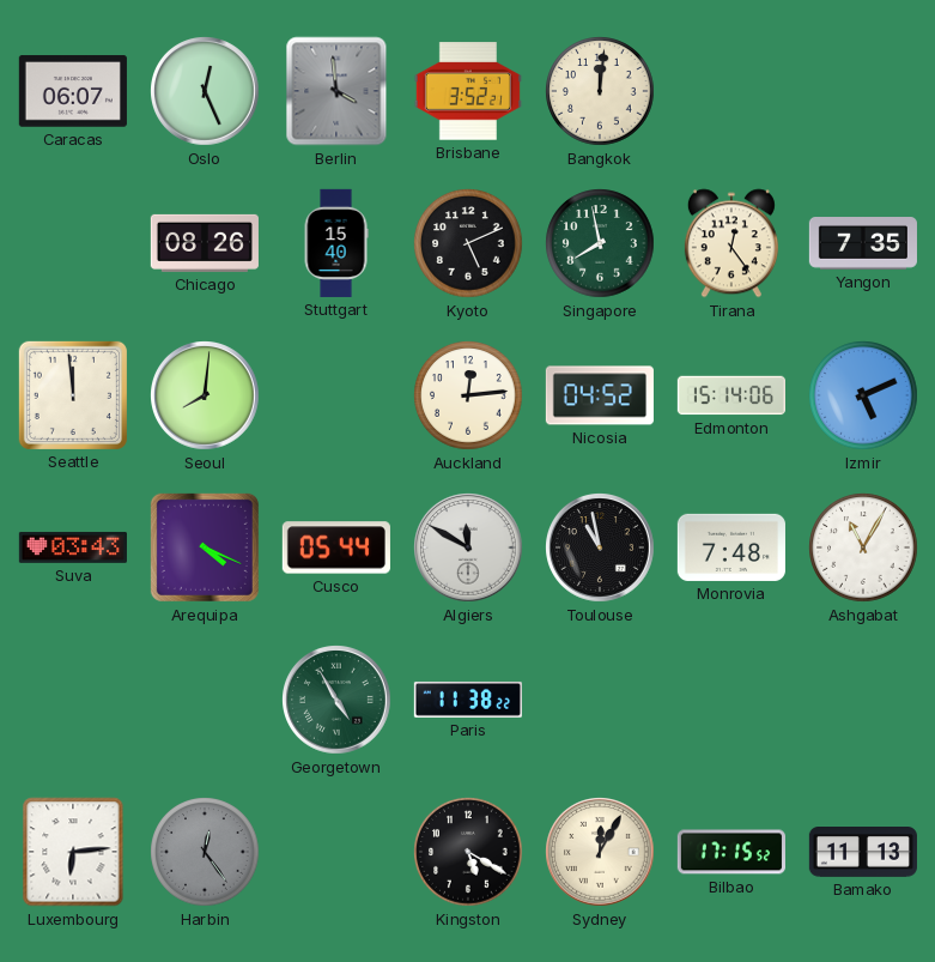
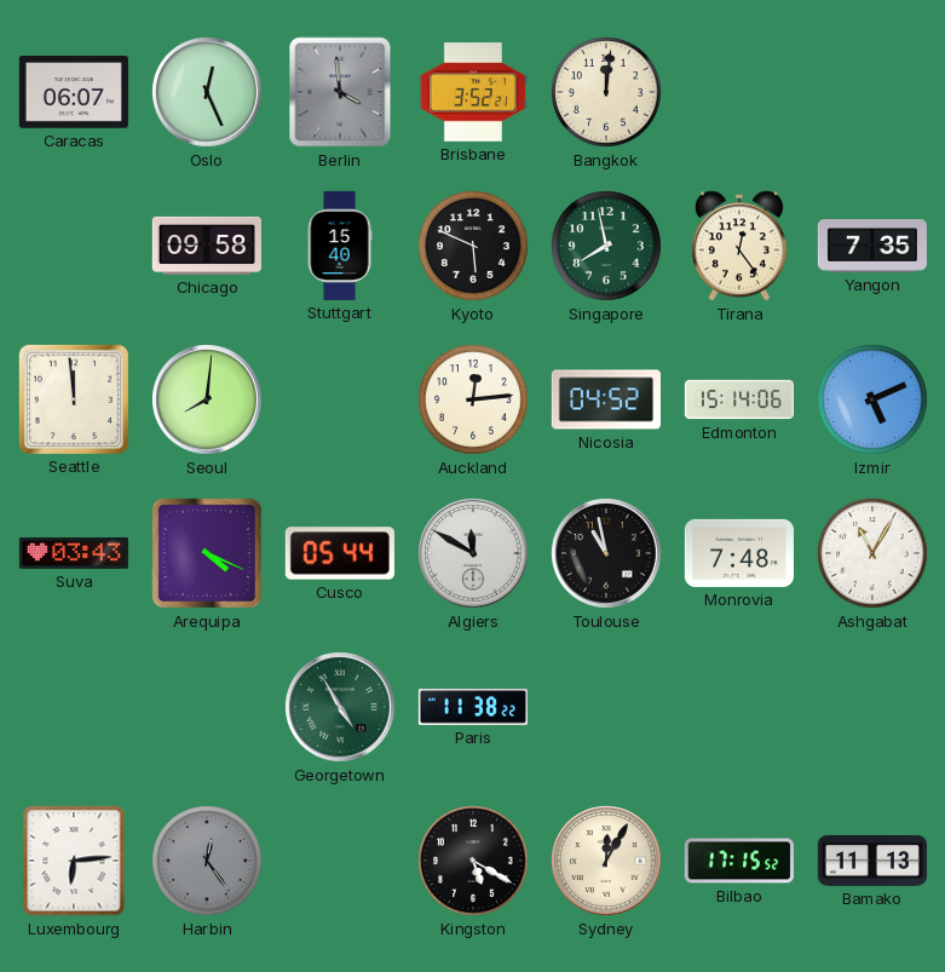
Chicago: 08:26 -> 09:58 (207, 246)
Kyoto: 5:11 -> 5:49 (473, 246)
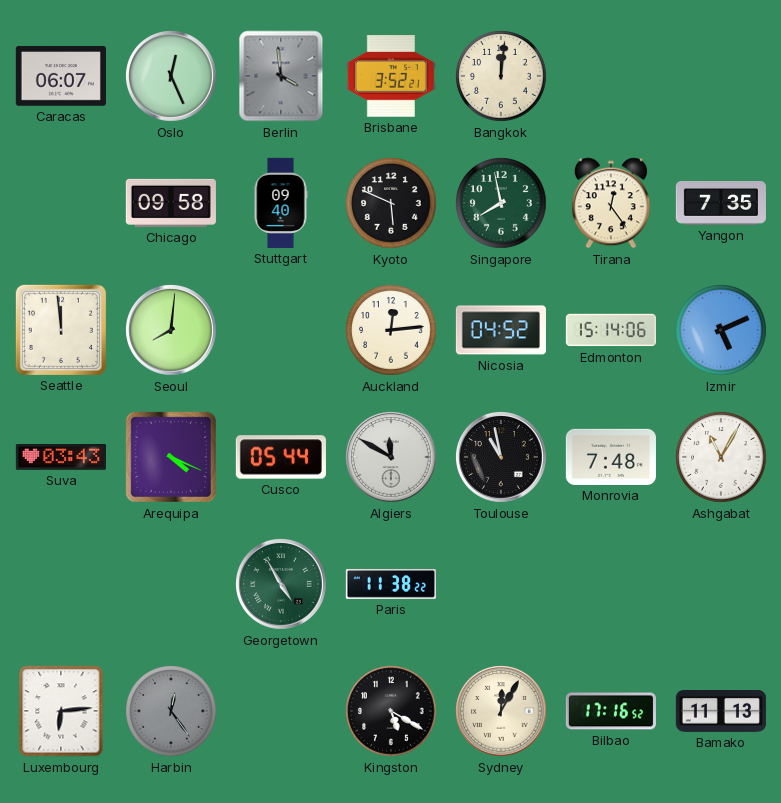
Stuttgart: 15:40 -> 09:40 (281, 203)
Bilbao: 17:15 -> 17:16 (611, 711)
